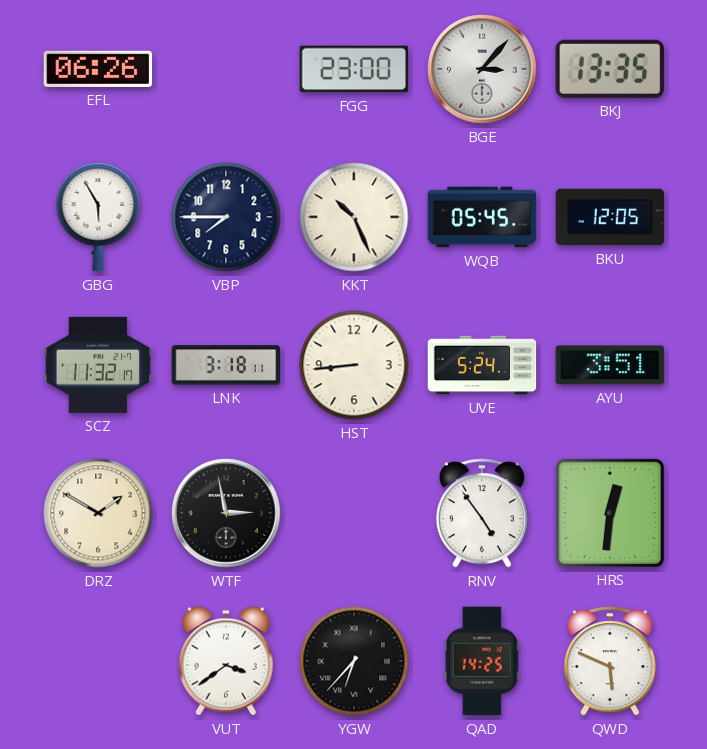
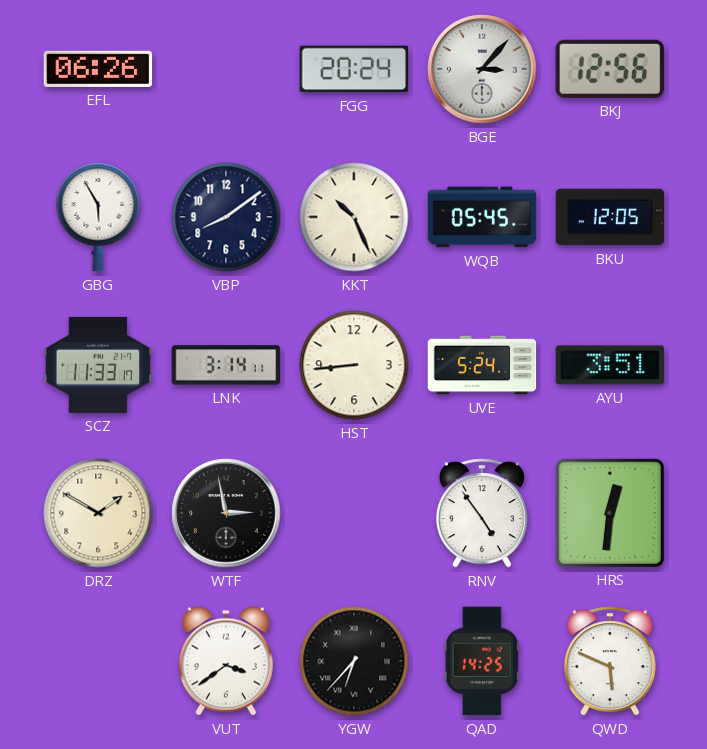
FGG: 23:00 -> 20:24 (354, 69)
BKJ: 13:35 -> 12:56 (610, 69)
VBP: 7:45 -> 8:09 (226, 217)
SCZ: 11:32 -> 11:33 (98, 365)
LNK: 3:18 -> 3:14 (226, 365)
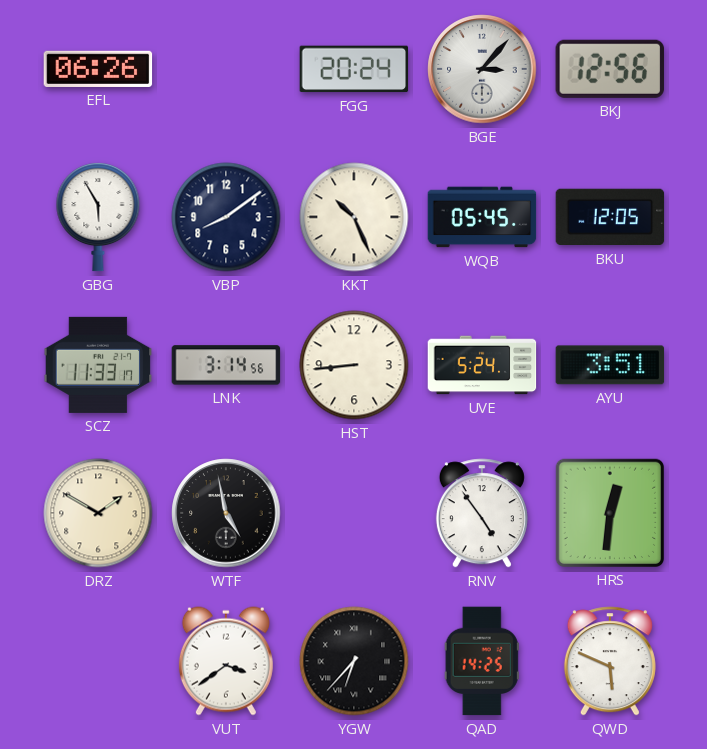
LNK: 3:14:11 -> 3:14:56 (226, 365)
WTF: 2:58 -> 4:58 (226, 513)
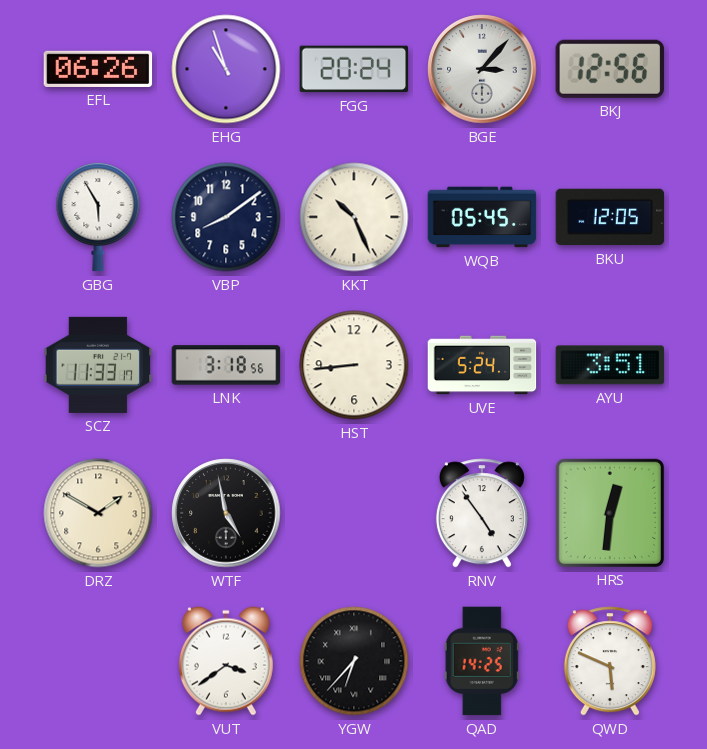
EHG: none -> 10:57 (226, 69)
LNK: 3:14 -> 3:18 (226, 365)
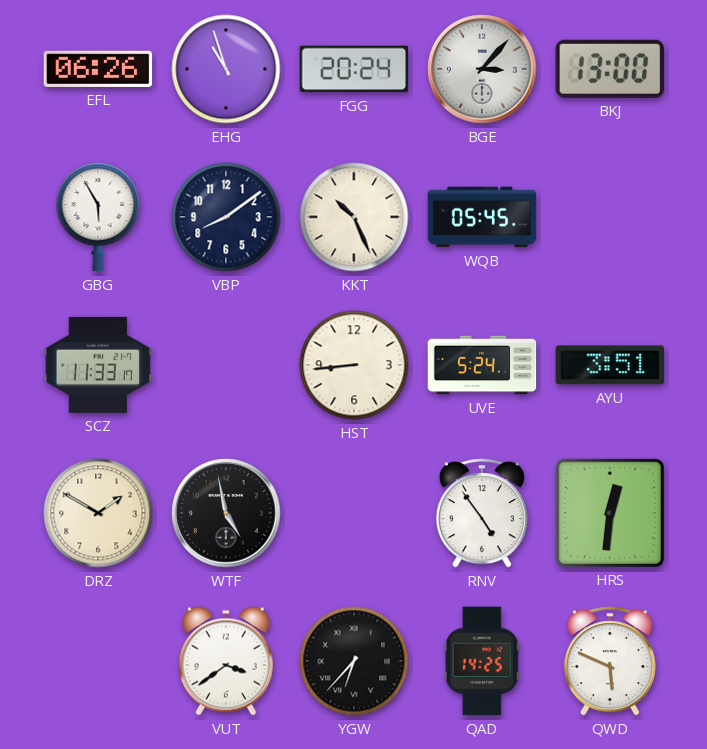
BKJ: 12:56 -> 13:00 (610, 69)
BKU: 12:05 -> none (610, 217)
LNK: 3:18 -> none (226, 365)
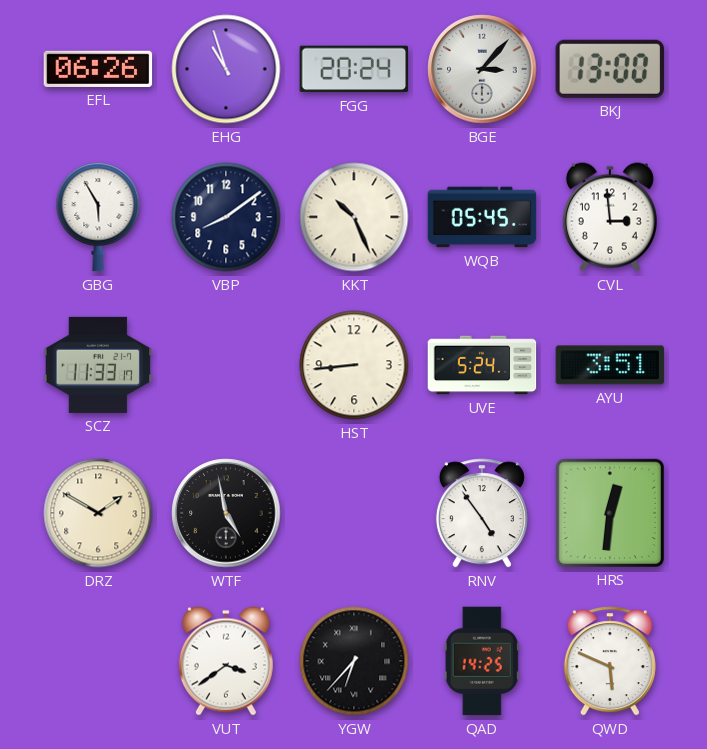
CVL: none -> 2:59 (610, 217)
